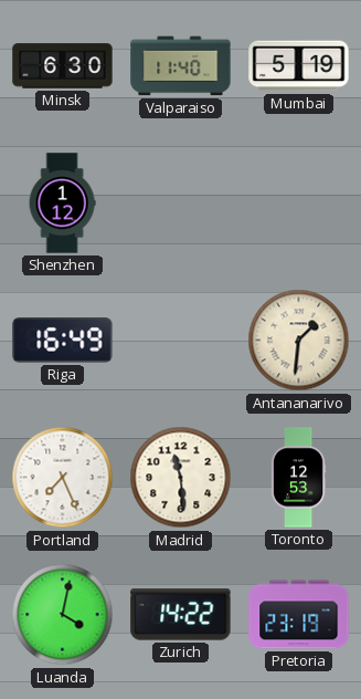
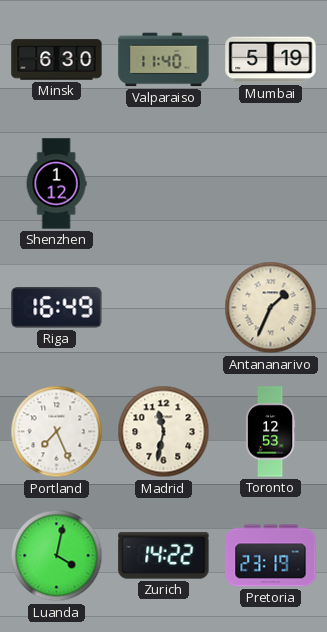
Antananarivo: 1:31 -> 1:34 (271, 308)
Madrid: 11:29 -> 11:32 (164, 432)
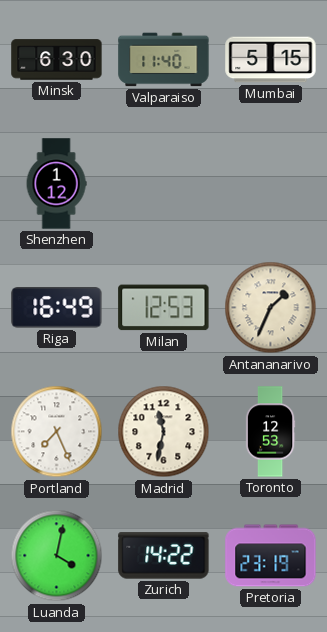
Mumbai: 5:19 -> 5:15 (271, 60)
Milan: none -> 12:53 (164, 308)
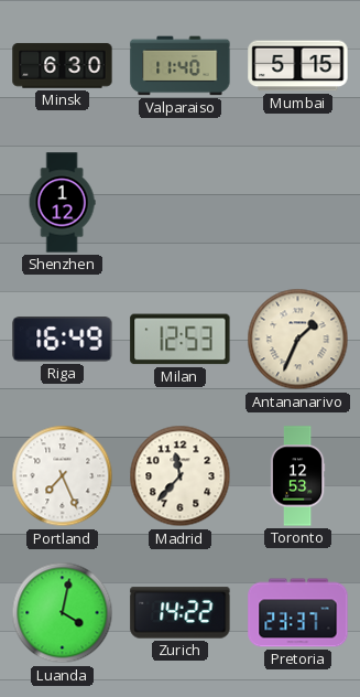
Madrid: 11:32 -> 11:37 (181, 476)
Pretoria: 23:19 -> 23:37 (298, 613)
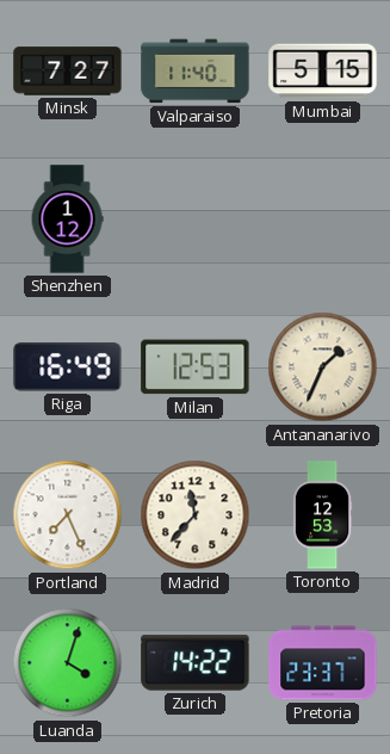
Minsk: 6:30 -> 7:27 (68, 72)
Luanda: 4:02 -> 4:03 (68, 663)
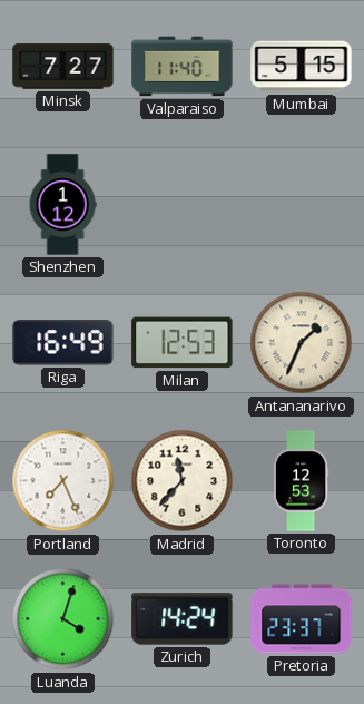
Zurich: 14:22 -> 14:24 (183, 619)
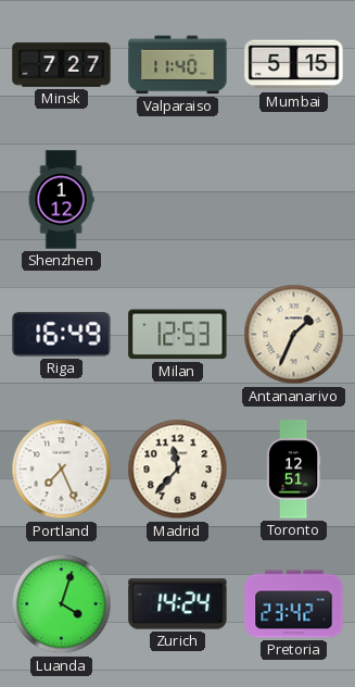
Toronto: 12:53 -> 12:51 (293, 470)
Pretoria: 23:37 -> 23:42 (294, 604)
